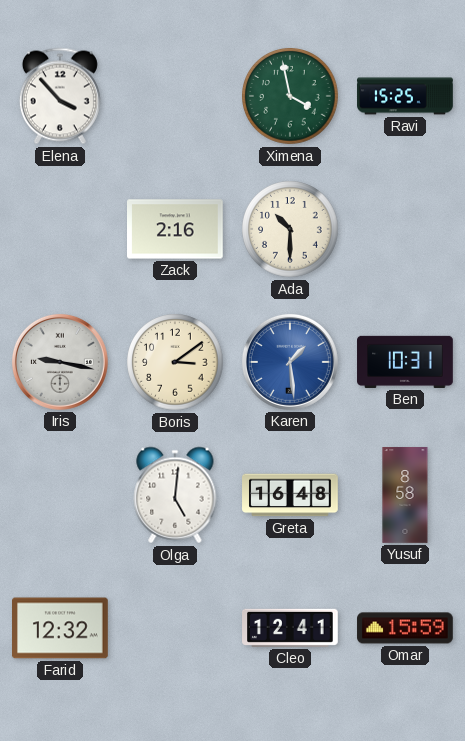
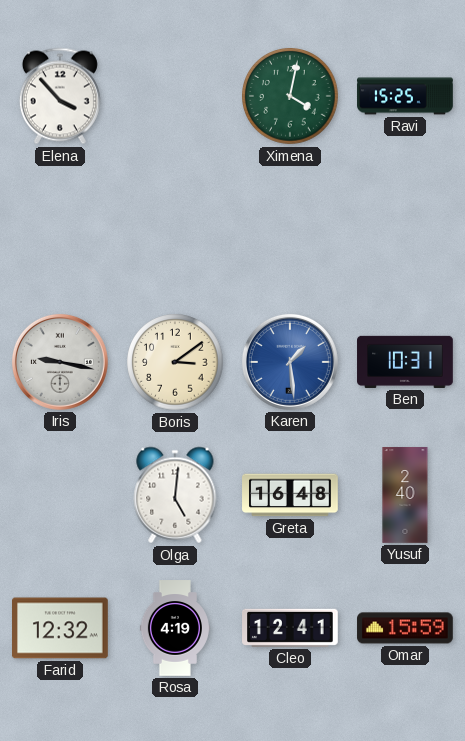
Ximena: 3:58 -> 4:02 (290, 96)
Zack: 2:16 -> none (176, 229)
Ada: 10:30 -> none (290, 229)
Yusuf: 8:58 -> 2:40 (405, 495)
Rosa: none -> 4:19 (174, 628)
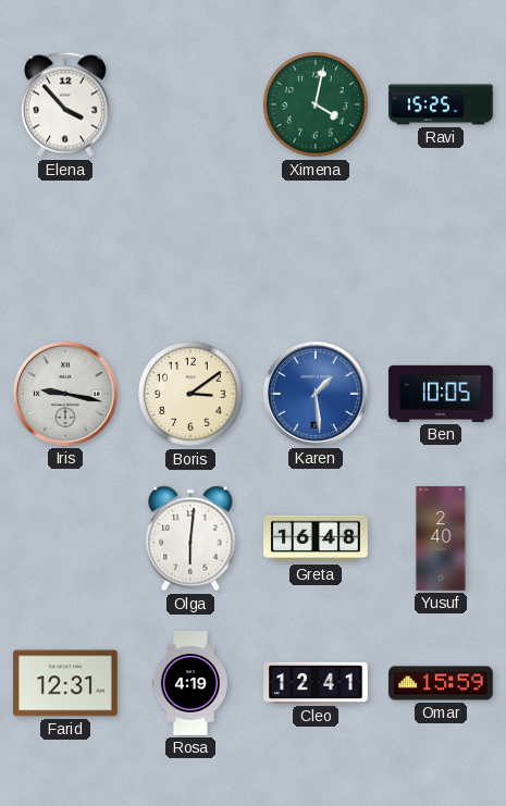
Ben: 10:31 -> 10:05 (441, 394)
Olga: 5:01 -> 6:01 (190, 538)
Farid: 12:32 -> 12:31 (66, 683)
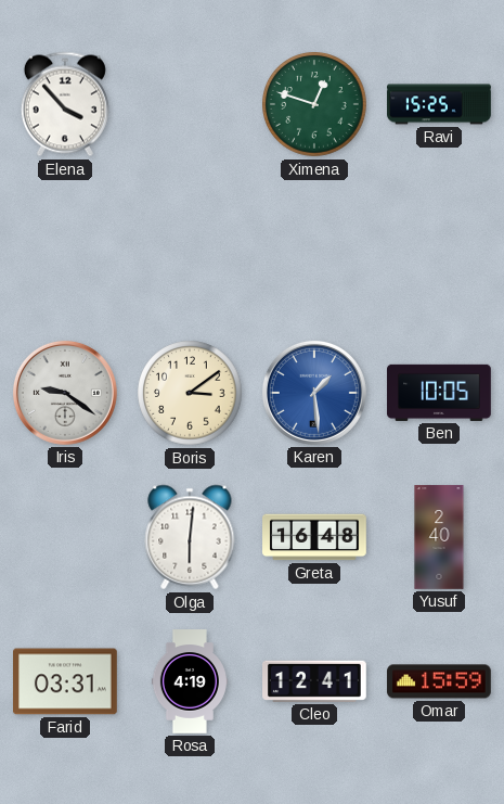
Ximena: 4:02 -> 12:48 (314, 104)
Iris: 9:17 -> 9:21 (65, 393)
Farid: 12:31 -> 03:31 (66, 681)
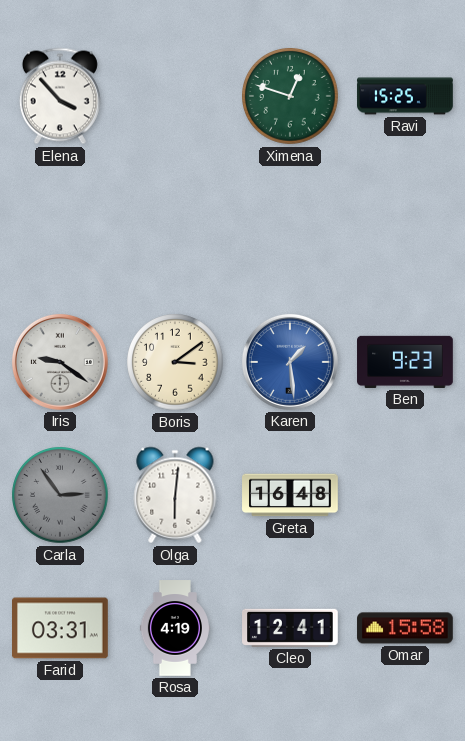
Ben: 10:05 -> 9:23 (405, 362)
Carla: none -> 2:54 (60, 495)
Yusuf: 2:40 -> none (439, 537)
Omar: 15:59 -> 15:58 (405, 628)
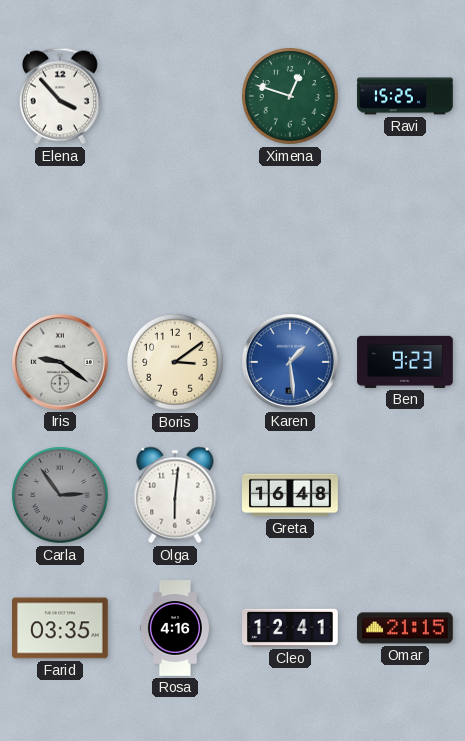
Farid: 03:31 -> 03:35 (61, 628)
Rosa: 4:19 -> 4:16 (174, 628)
Omar: 15:58 -> 21:15 (405, 628)
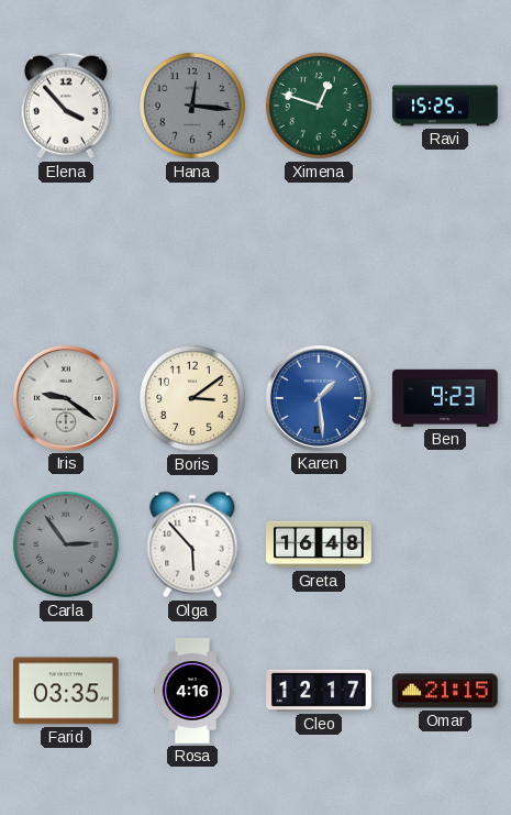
Hana: none -> 12:16 (192, 106)
Olga: 6:01 -> 5:53 (192, 544)
Cleo: 12:41 -> 12:17 (320, 691)
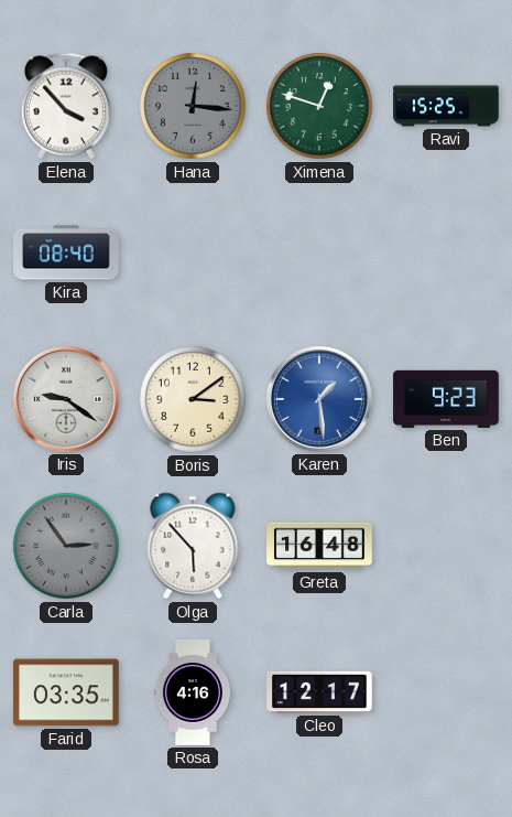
Kira: none -> 08:40 (66, 252)
Omar: 21:15 -> none (445, 691)
